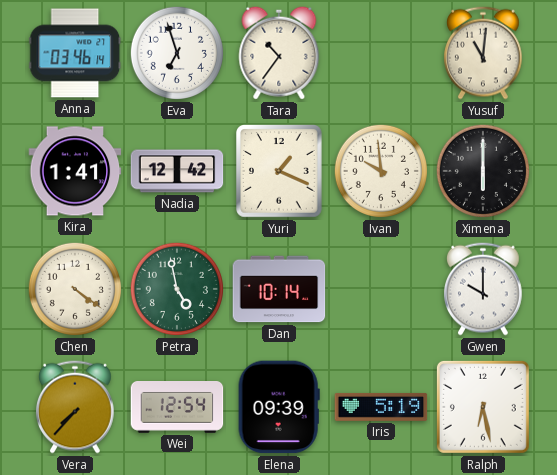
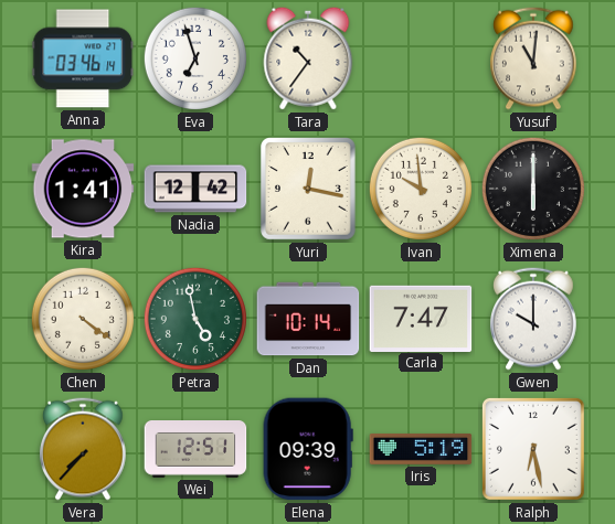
Yuri: 1:19 -> 12:17 (309, 190)
Carla: none -> 7:47 (421, 318)
Wei: 12:54 -> 12:51 (195, 450)
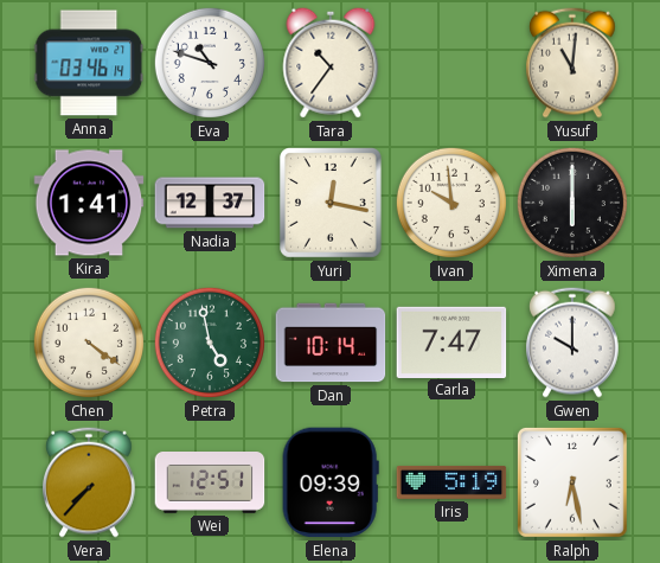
Eva: 6:57 -> 10:48 (210, 63)
Nadia: 12:42 -> 12:37 (210, 203)
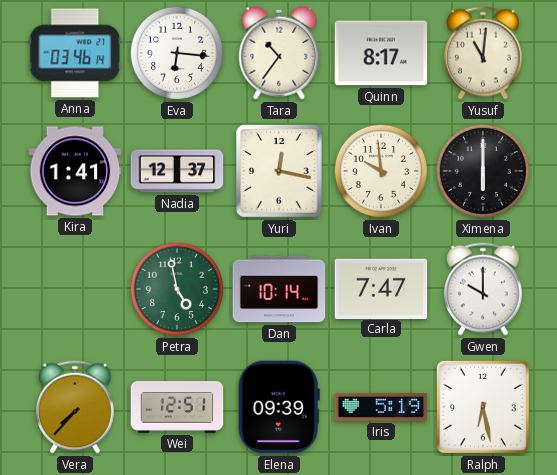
Eva: 10:48 -> 6:16 (177, 53)
Quinn: none -> 8:17 (381, 53)
Chen: 4:21 -> none (89, 343)
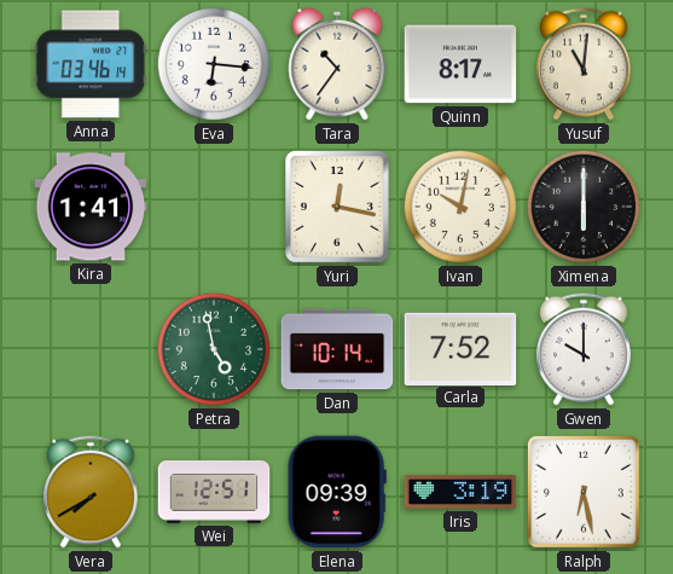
Nadia: 12:37 -> none (177, 171)
Ivan: 9:59 -> 10:02 (460, 207)
Carla: 7:47 -> 7:52 (460, 348)
Vera: 7:37 -> 7:40 (92, 492)
Iris: 5:19 -> 3:19 (460, 492)
